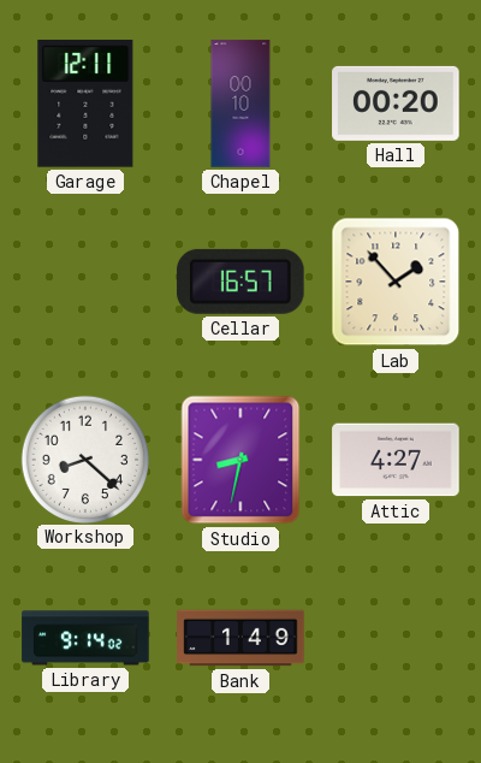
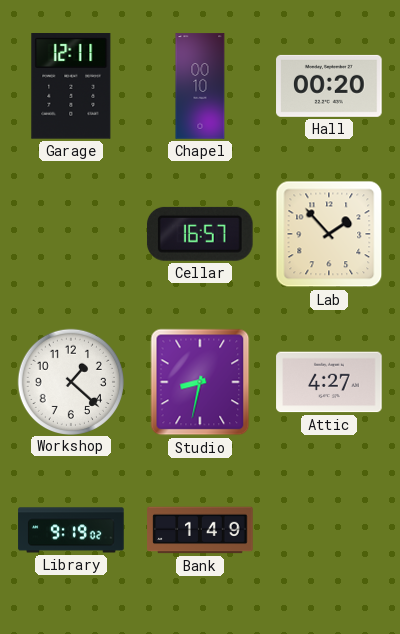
Workshop: 8:22 -> 1:22 (70, 381)
Library: 9:14 -> 9:19 (71, 530)
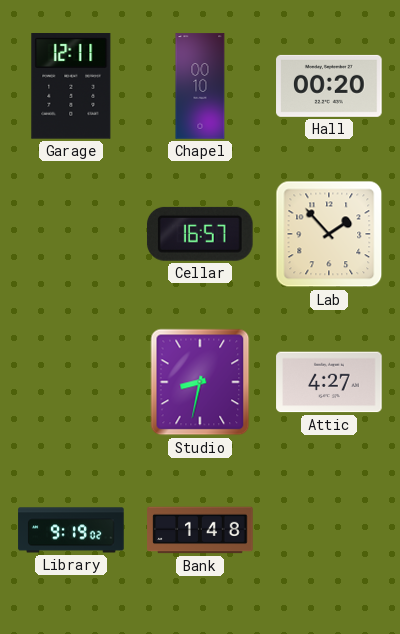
Workshop: 1:22 -> none (70, 381)
Bank: 1:49 -> 1:48 (200, 530)
